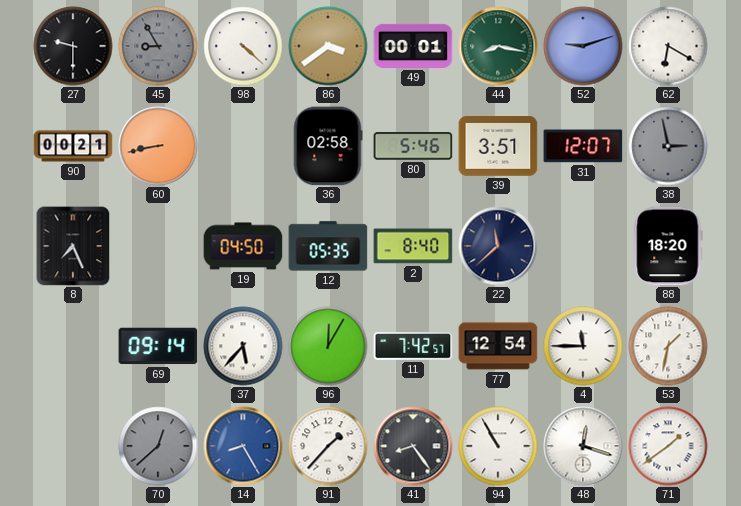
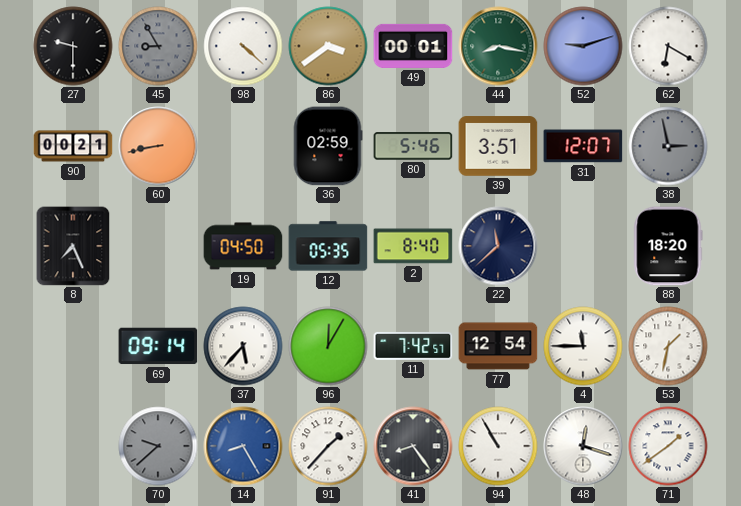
36: 02:58 -> 02:59 (328, 146)
70: 12:38 -> 9:38 (158, 446)
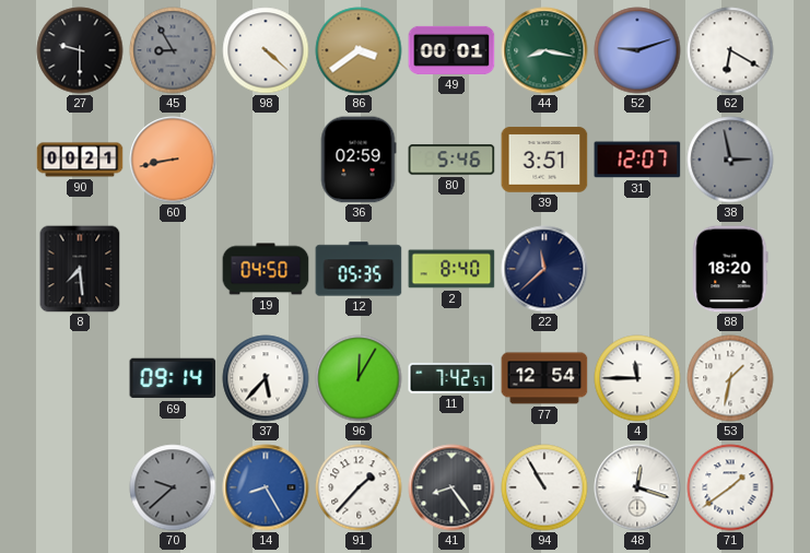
8: 7:26 -> 7:29 (80, 269)
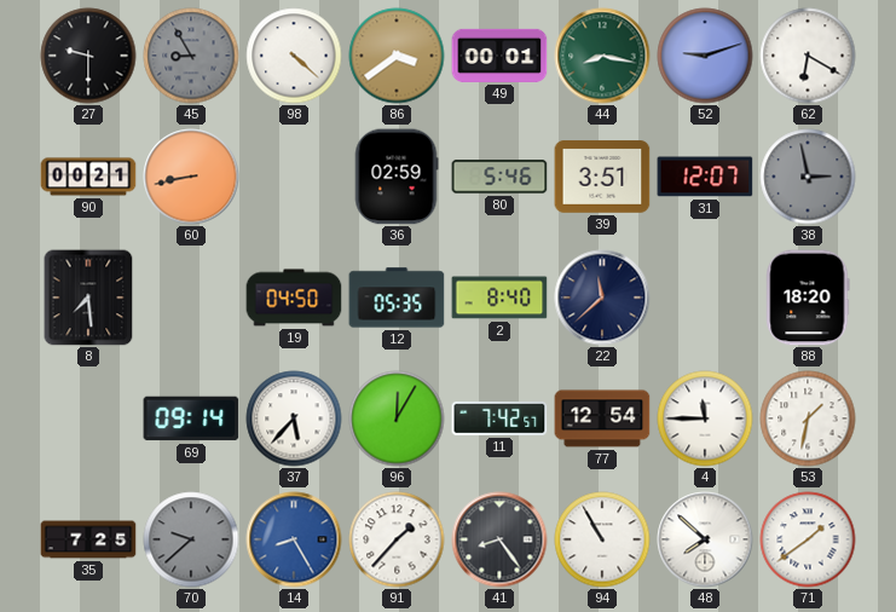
35: none -> 7:25 (88, 539)
48: 12:18 -> 7:52 (705, 539)
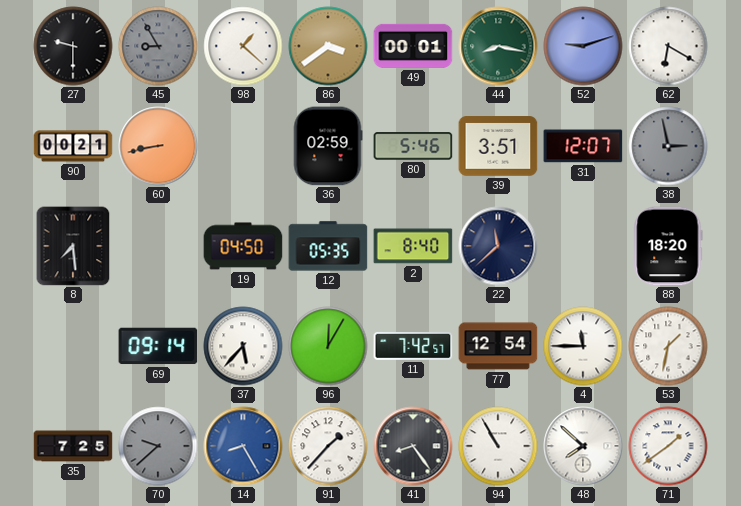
98: 4:22 -> 1:22 (243, 46)
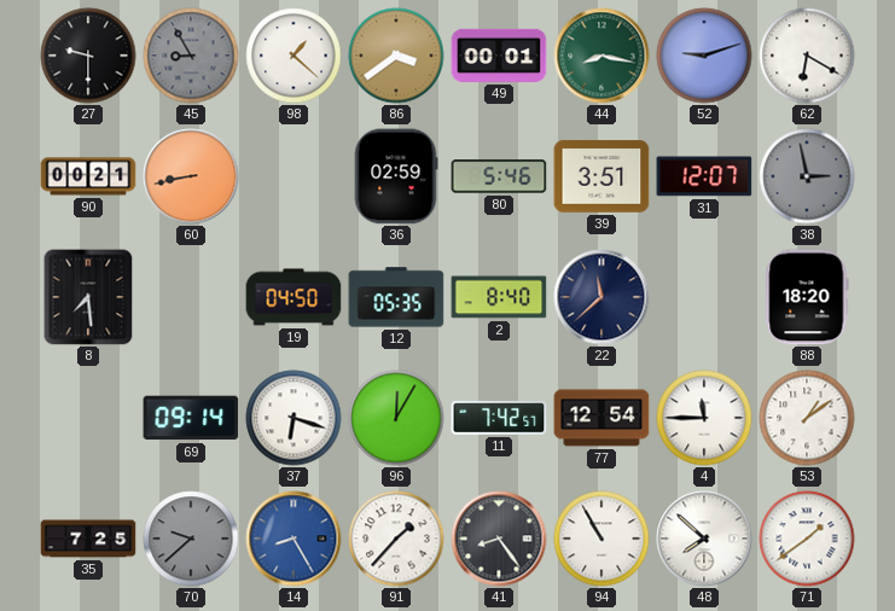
37: 5:37 -> 6:18 (294, 418)
53: 1:32 -> 1:09 (807, 418)
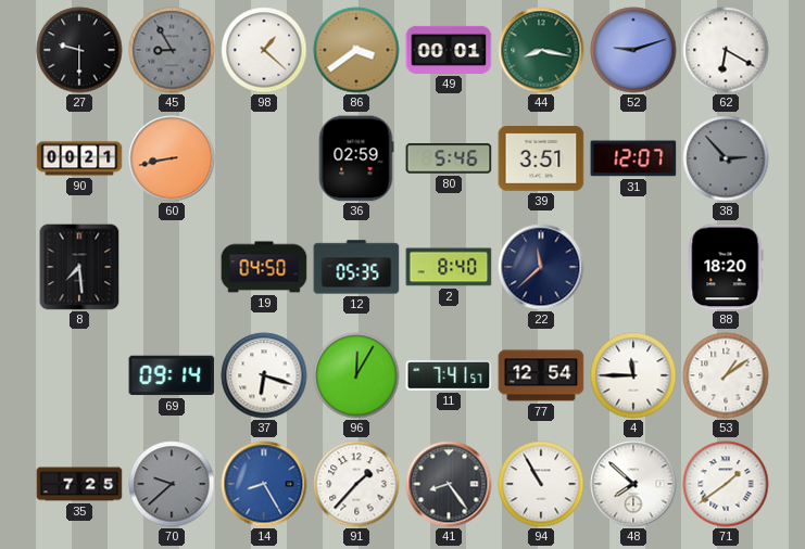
38: 2:58 -> 2:53 (726, 158)
11: 7:42 -> 7:41 (449, 375)
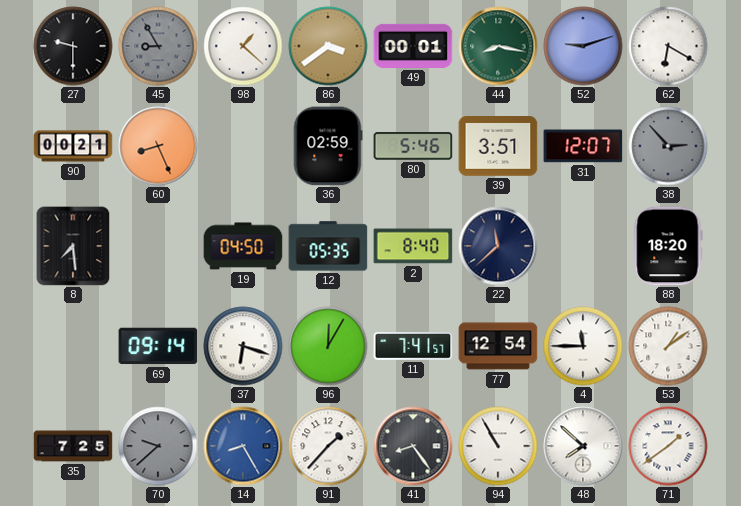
60: 8:43 -> 8:26 (158, 146)
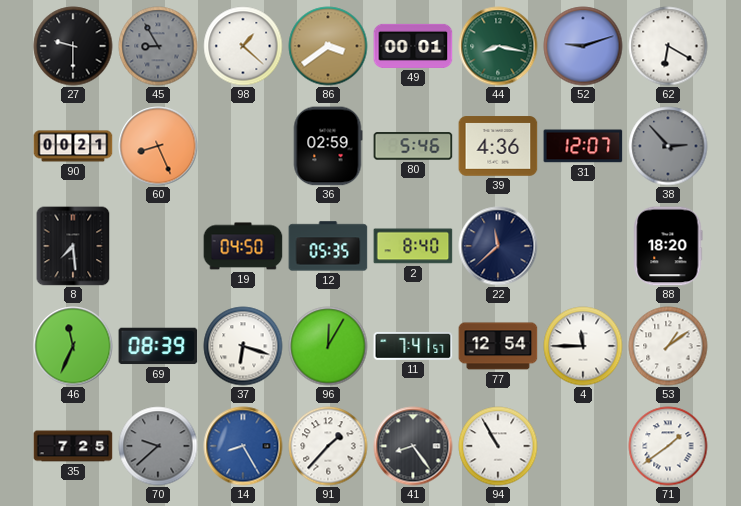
39: 3:51 -> 4:36 (498, 146)
46: none -> 11:34 (73, 346)
69: 09:14 -> 08:39 (158, 346)
48: 7:52 -> none (583, 446)
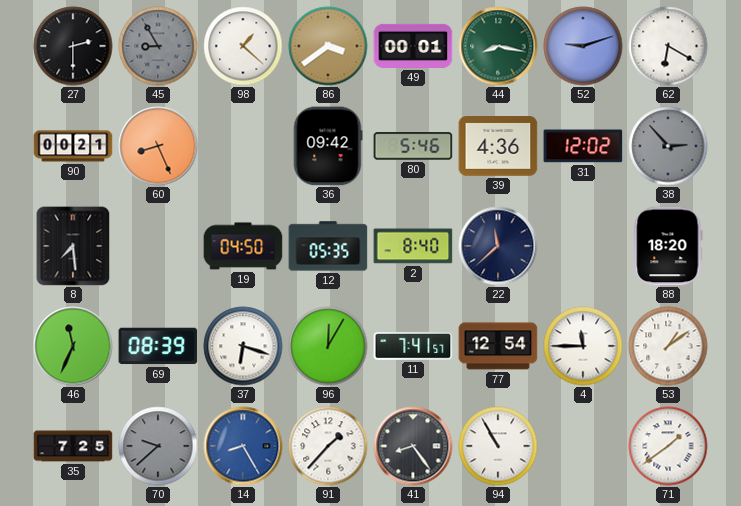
27: 9:30 -> 2:30 (73, 46)
36: 02:59 -> 09:42 (328, 146)
31: 12:07 -> 12:02 (583, 146)
